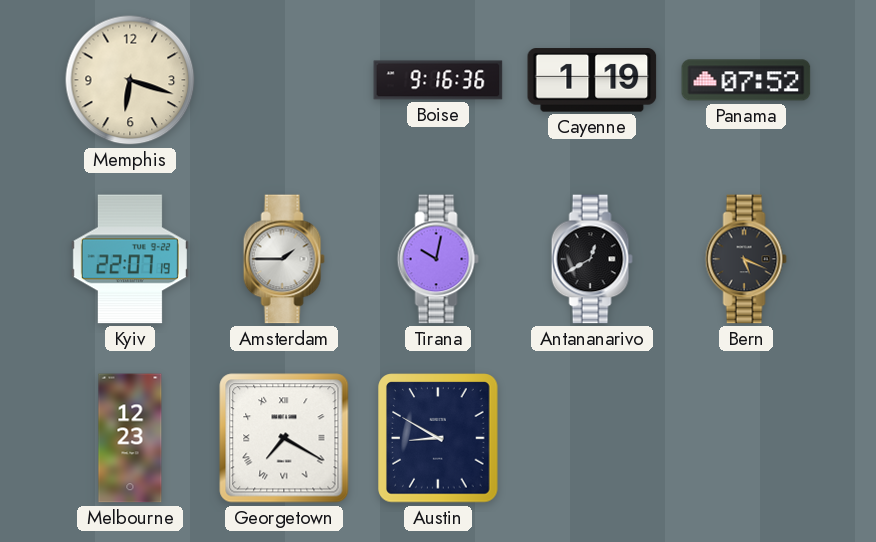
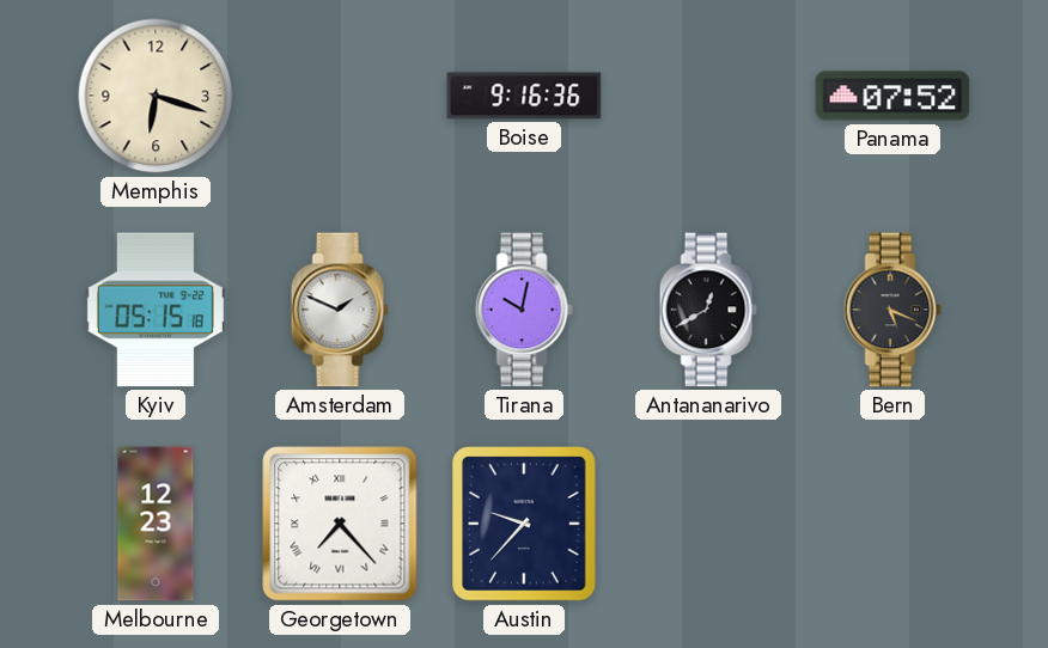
Cayenne: 1:19 -> none (592, 80)
Kyiv: 22:07 -> 05:15 (156, 310)
Amsterdam: 1:45 -> 1:49 (340, 310)
Georgetown: 7:20 -> 7:23 (340, 524)
Austin: 8:50 -> 9:37 (524, 524)
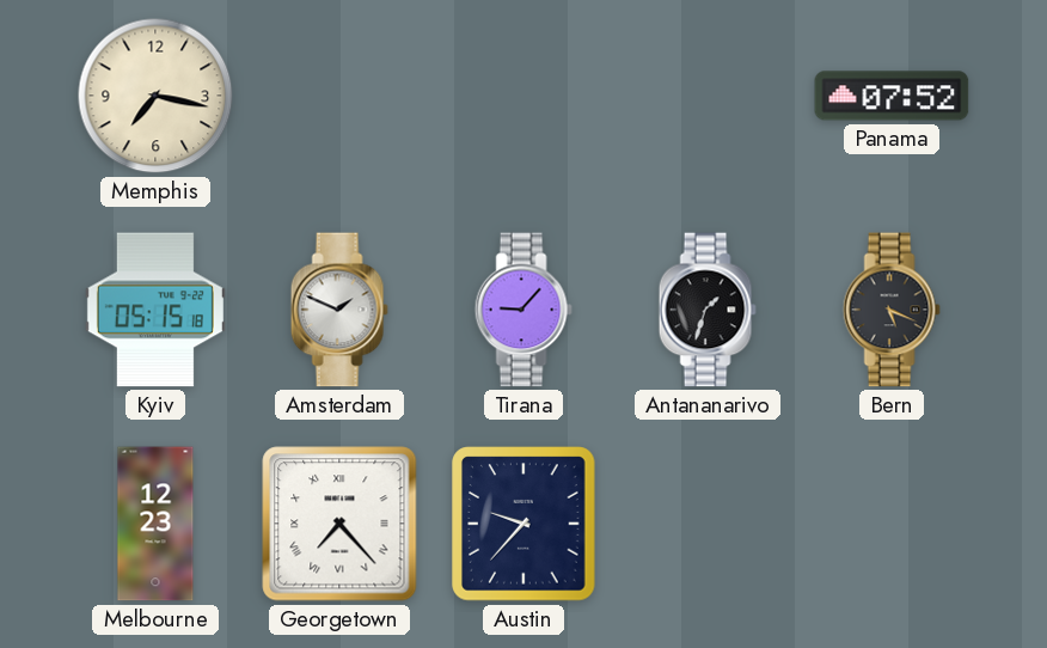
Memphis: 6:18 -> 7:17 (155, 96)
Boise: 9:16 -> none (524, 96)
Tirana: 10:02 -> 9:07 (523, 310)
Antananarivo: 12:40 -> 1:33 (708, 310)
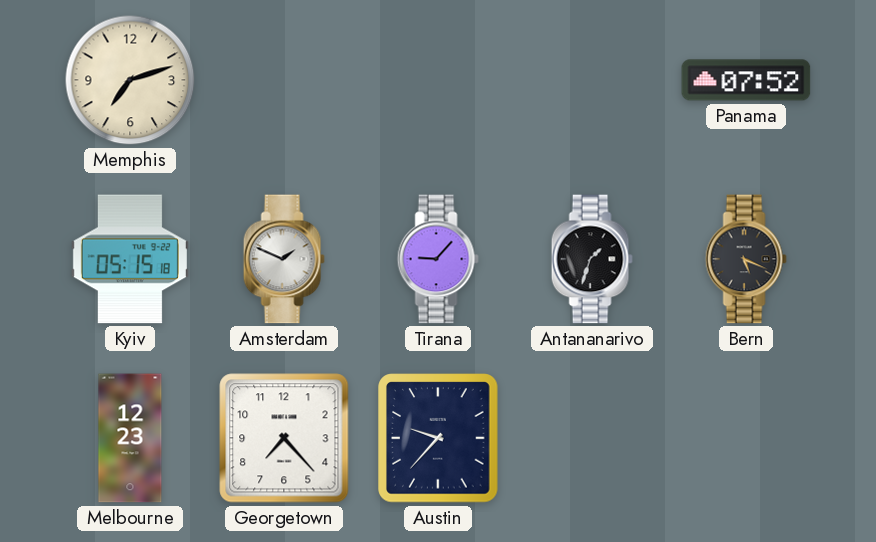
Memphis: 7:17 -> 7:12 (130, 80)
Georgetown numerals: Roman -> Arabic (284, 438)
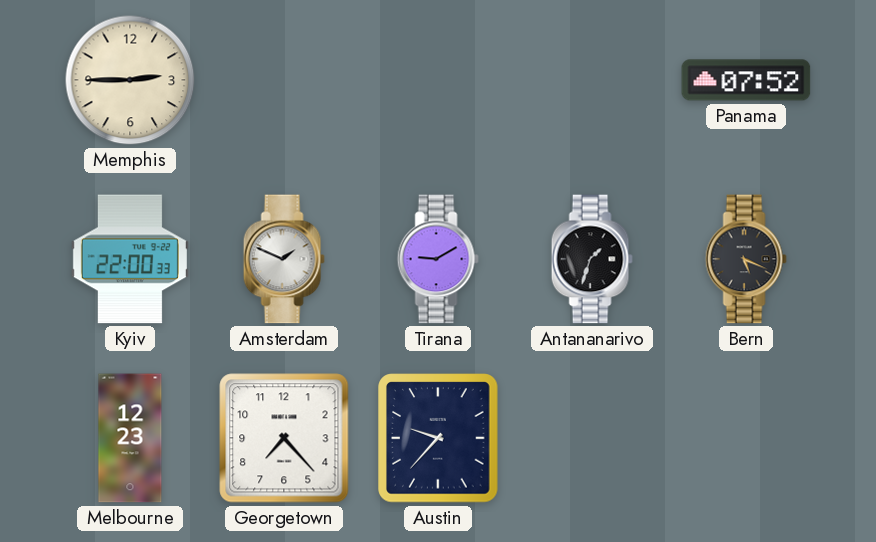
Memphis: 7:12 -> 2:45 (130, 80)
Kyiv: 05:15 -> 22:00 (130, 259)
Tirana: 9:07 -> 9:10 (438, 259)
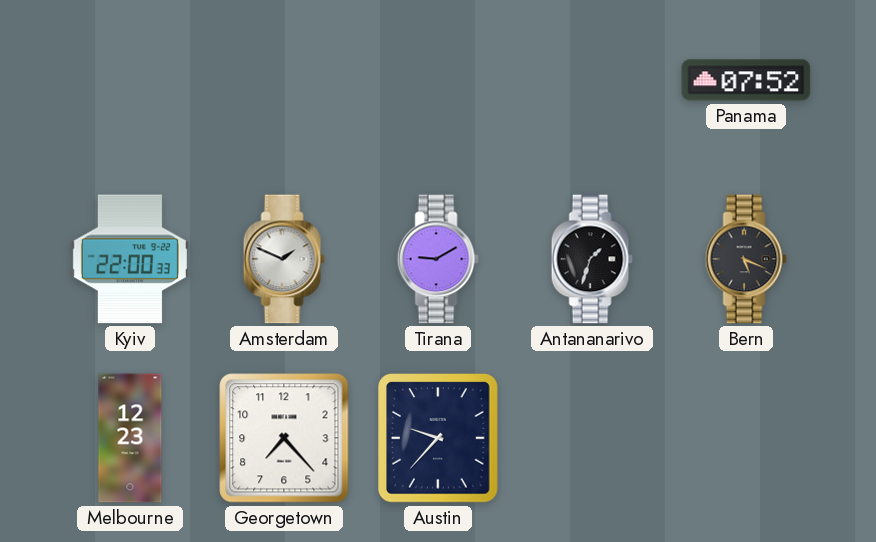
Memphis: 2:45 -> none (130, 80)
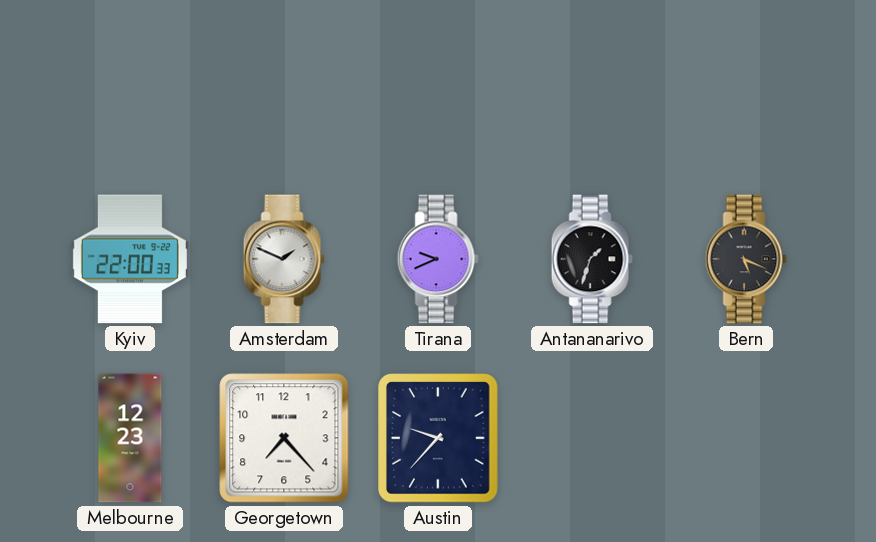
Panama: 07:52 -> none (746, 80)
Tirana: 9:10 -> 9:41 (438, 259)
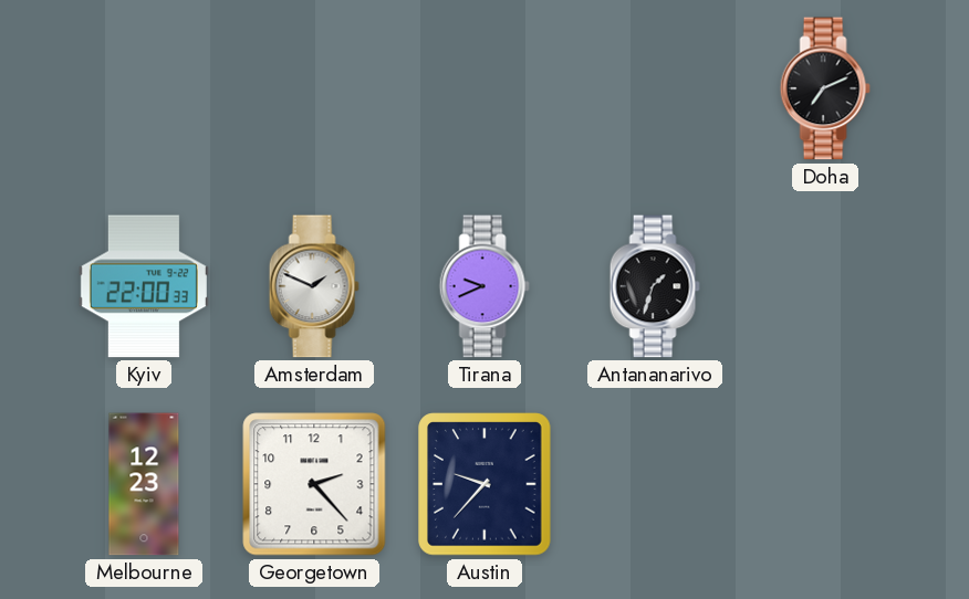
Doha: none -> 7:11 (825, 88)
Bern: 5:19 -> none (746, 259)
Georgetown: 7:23 -> 2:23 (314, 484)
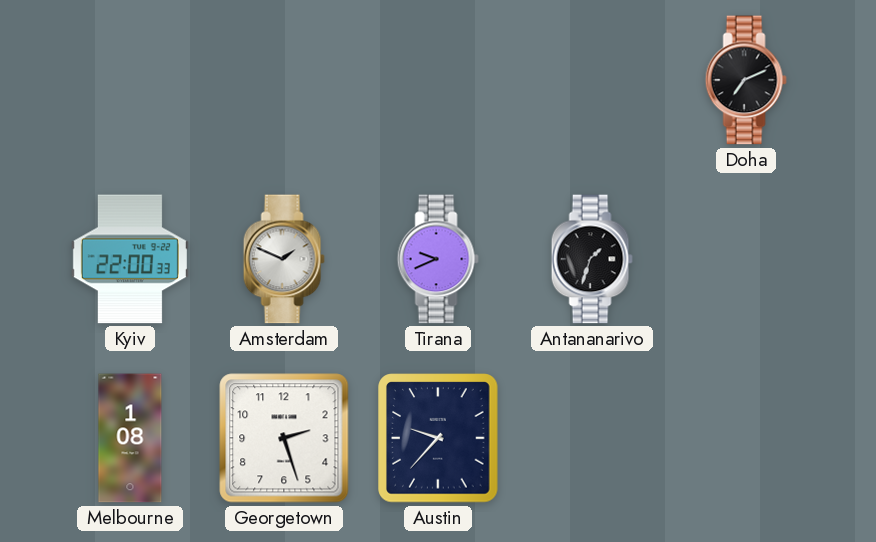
Melbourne: 12:23 -> 1:08 (130, 438)
Georgetown: 2:23 -> 2:27 (284, 438)
